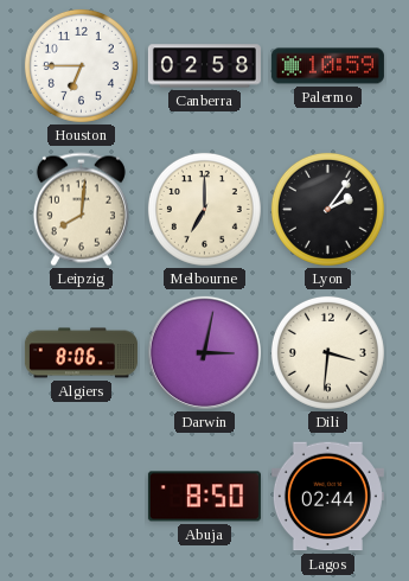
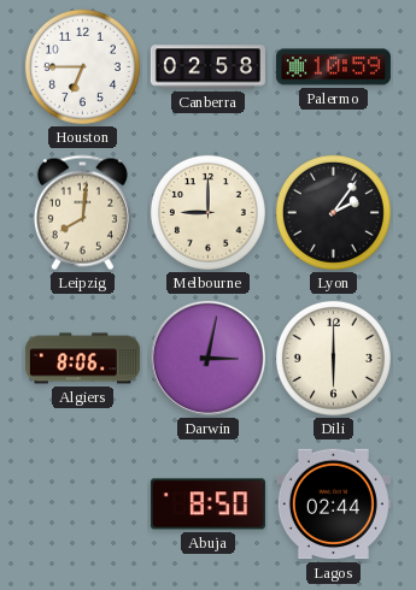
Melbourne: 7:00 -> 9:00 (207, 212)
Dili: 3:31 -> 6:00 (333, 358)
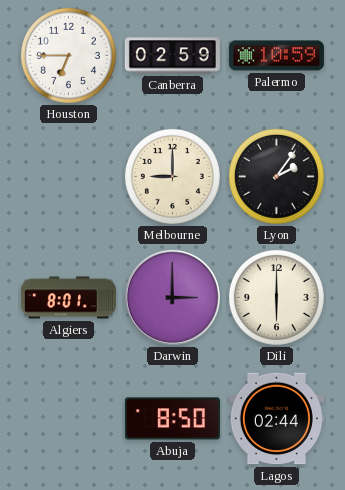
Canberra: 02:58 -> 02:59 (172, 56)
Leipzig: 8:01 -> none (82, 213)
Algiers: 8:06 -> 8:01 (68, 298)
Darwin: 3:02 -> 3:00 (172, 297)
